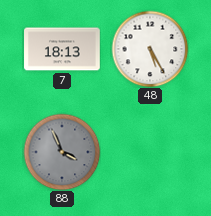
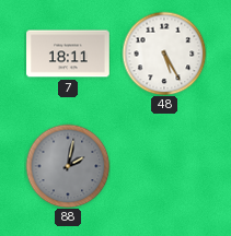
7: 18:13 -> 18:11 (68, 54)
88: 3:56 -> 2:02 (68, 166)
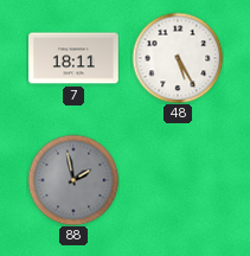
88: 2:02 -> 1:58 (73, 180)
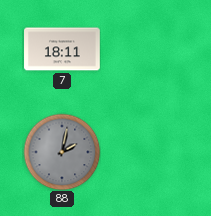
48: 5:25 -> none (178, 58)
88: 1:58 -> 2:02 (62, 152)
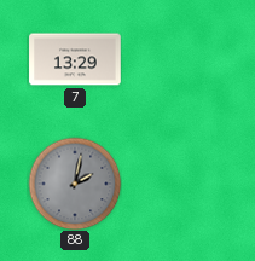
7: 18:11 -> 13:29 (75, 59)
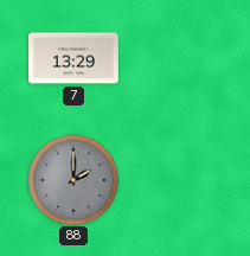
88: 2:02 -> 2:00 (73, 180)
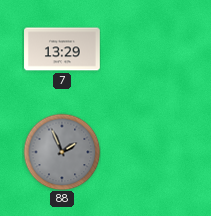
88: 2:00 -> 1:56 (62, 152)
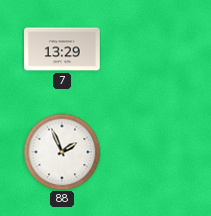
88 dial: grey -> white (62, 152)
